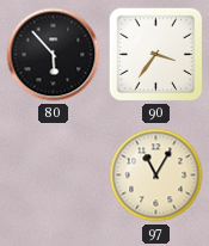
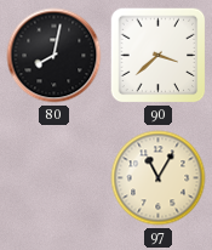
80: 5:53 -> 8:02 (55, 56)
90: 3:36 -> 3:38 (159, 56)
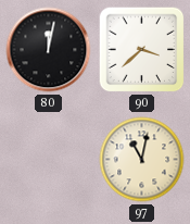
80: 8:02 -> 12:02 (49, 50)
97: 11:05 -> 11:02 (142, 160)
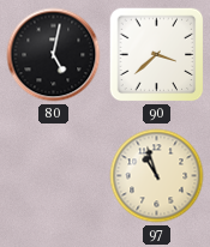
80: 12:02 -> 5:02 (54, 55)
97: 11:02 -> 10:57 (157, 176)
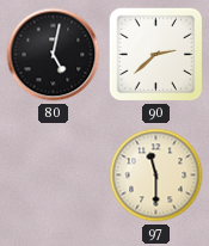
90: 3:38 -> 2:38 (156, 55)
97: 10:57 -> 11:30 (156, 176)
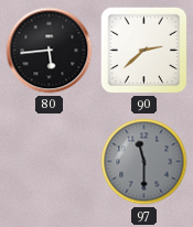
80: 5:02 -> 5:44 (50, 51)
97 dial: cream -> grey (144, 162)
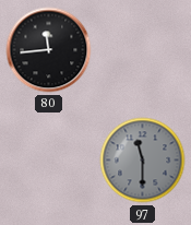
80: 5:44 -> 11:44 (49, 50)
90: 2:38 -> none (144, 51)
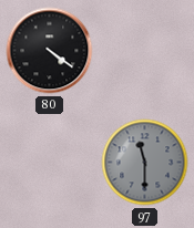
80: 11:44 -> 4:21 (50, 51)
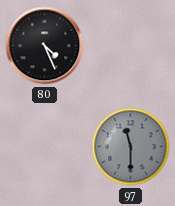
80: 4:21 -> 4:26 (45, 46)
